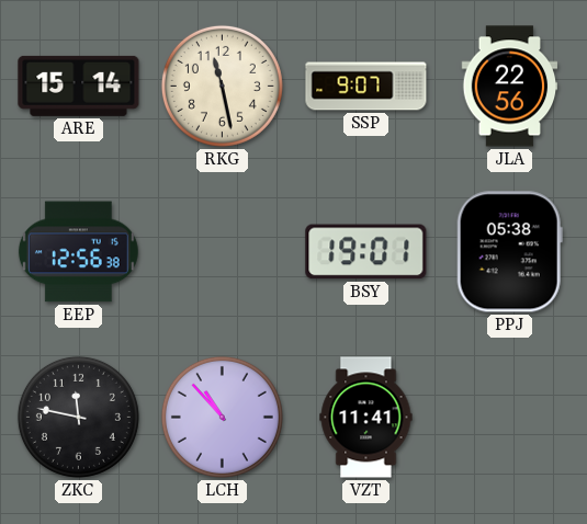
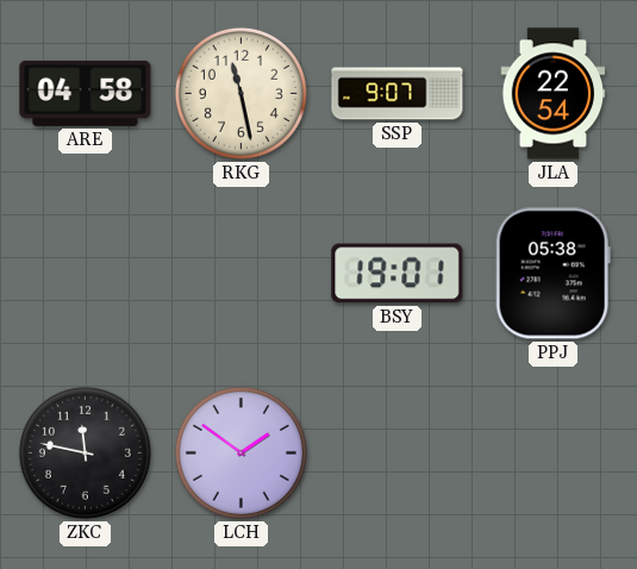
ARE: 15:14 -> 04:58 (86, 93)
JLA: 22:56 -> 22:54 (554, 94)
EEP: 12:56 -> none (78, 252)
LCH: 10:53 -> 1:51 (241, 452)
VZT: 11:41 -> none (366, 418)
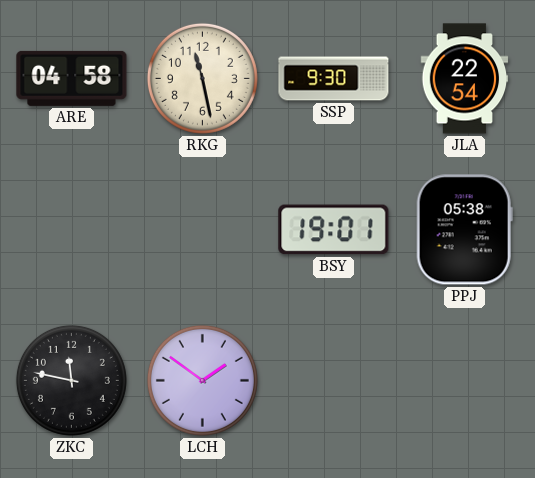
SSP: 9:07 -> 9:30 (334, 79)
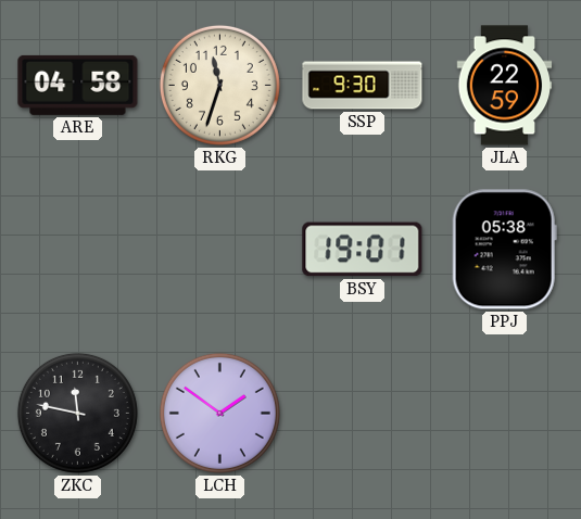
RKG: 11:28 -> 11:33 (219, 85)
JLA: 22:54 -> 22:59 (505, 86)
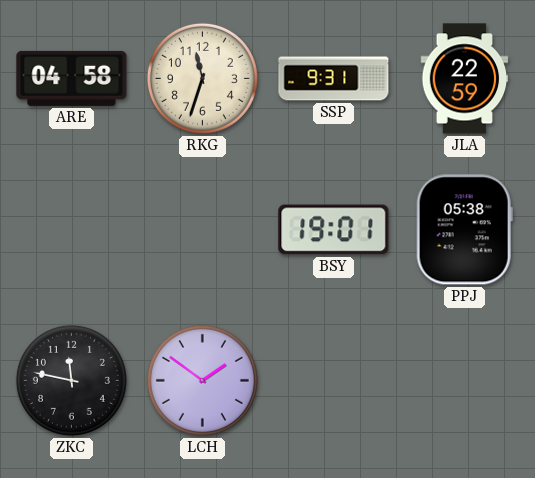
SSP: 9:30 -> 9:31 (334, 79)
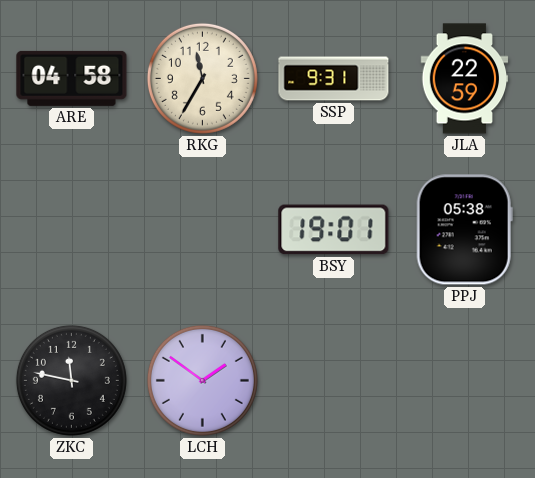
RKG: 11:33 -> 11:35 (202, 78)
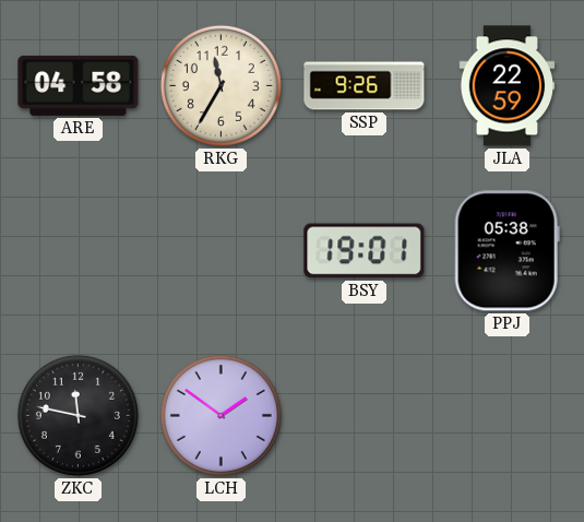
SSP: 9:31 -> 9:26 (365, 86)
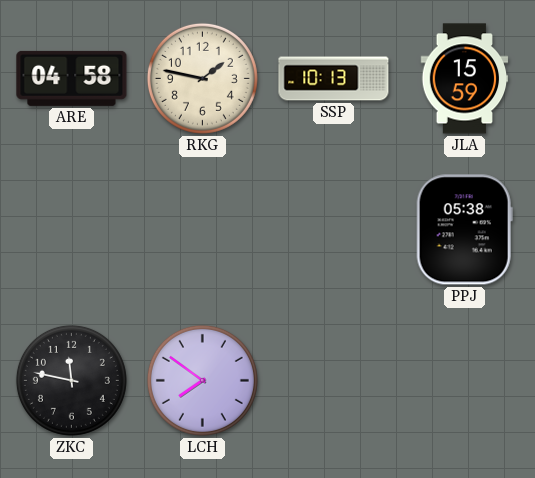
RKG: 11:35 -> 1:47 (202, 78)
SSP: 9:26 -> 10:13 (334, 79)
JLA: 22:59 -> 15:59 (465, 79)
BSY: 19:01 -> none (365, 251)
LCH: 1:51 -> 7:51 (202, 380)
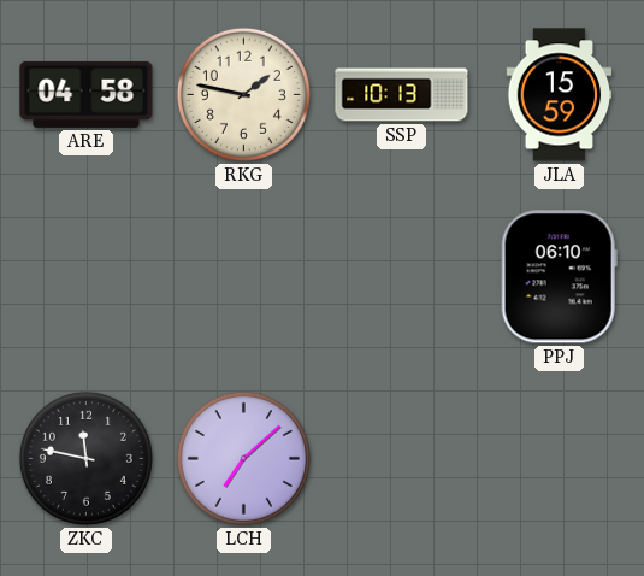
PPJ: 05:38 -> 06:10 (559, 277)
LCH: 7:51 -> 7:08 (243, 458)
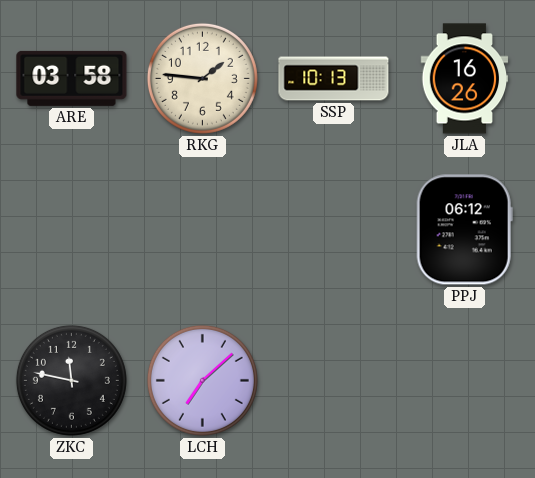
ARE: 04:58 -> 03:58 (72, 78)
RKG: 1:47 -> 1:46 (202, 78)
JLA: 15:59 -> 16:26 (465, 79)
PPJ: 06:10 -> 06:12 (464, 230)
